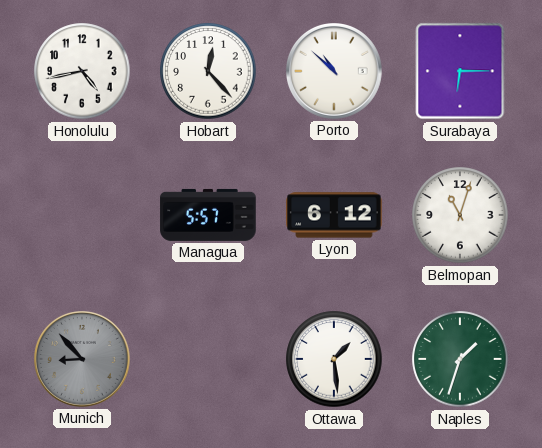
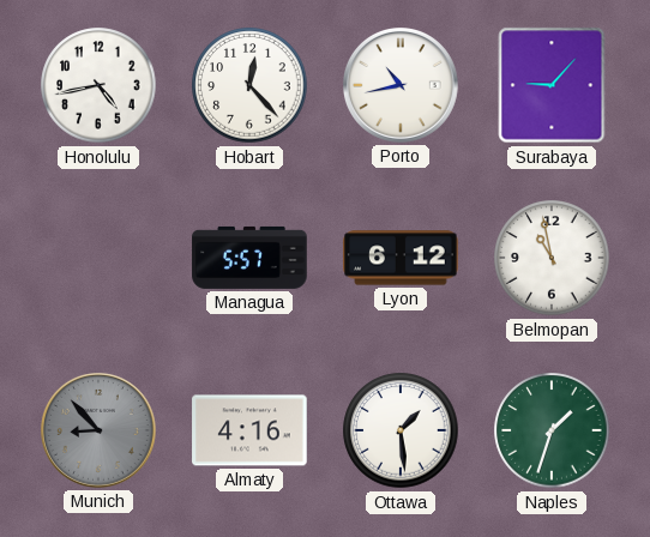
Porto: 10:52 -> 10:43 (402, 86)
Surabaya: 6:15 -> 9:07 (552, 85)
Belmopan: 11:03 -> 10:58 (552, 258)
Almaty: none -> 4:16 (249, 430)
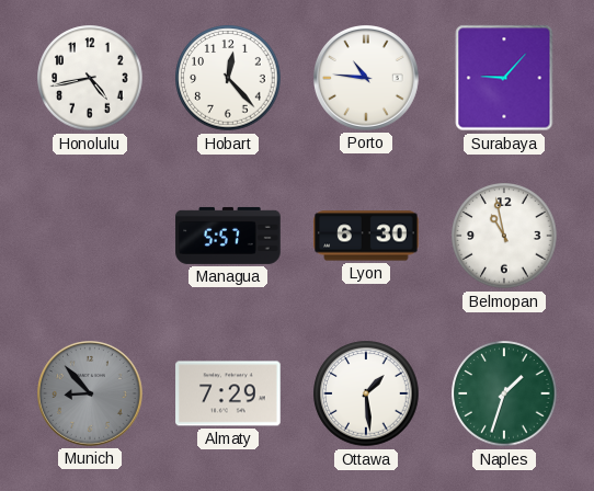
Porto: 10:43 -> 10:46 (367, 79)
Lyon: 6:12 -> 6:30 (366, 236)
Almaty: 4:16 -> 7:29 (228, 393)
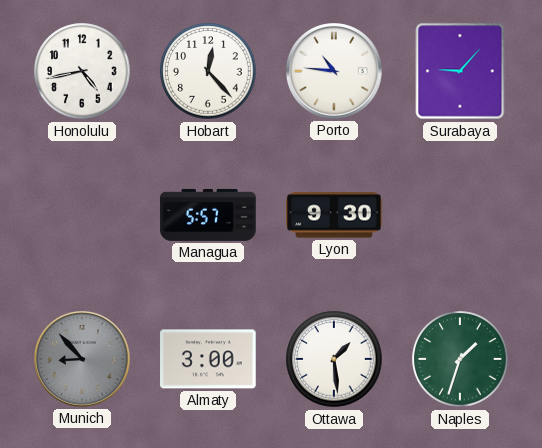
Lyon: 6:30 -> 9:30 (334, 215)
Belmopan: 10:58 -> none (504, 236)
Almaty: 7:29 -> 3:00 (208, 359)
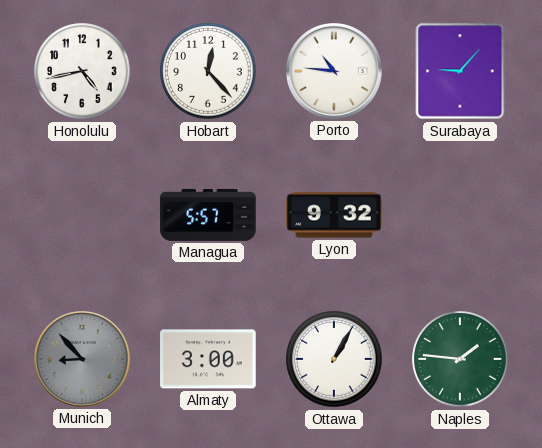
Lyon: 9:30 -> 9:32 (334, 215)
Ottawa: 1:29 -> 1:05 (334, 359)
Naples: 1:33 -> 1:46 (460, 359)
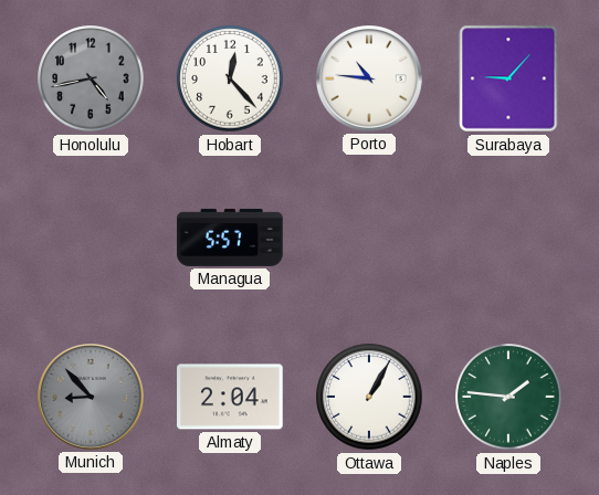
Honolulu dial: white -> grey (91, 78)
Lyon: 9:32 -> none (334, 215)
Almaty: 3:00 -> 2:04 (230, 397)
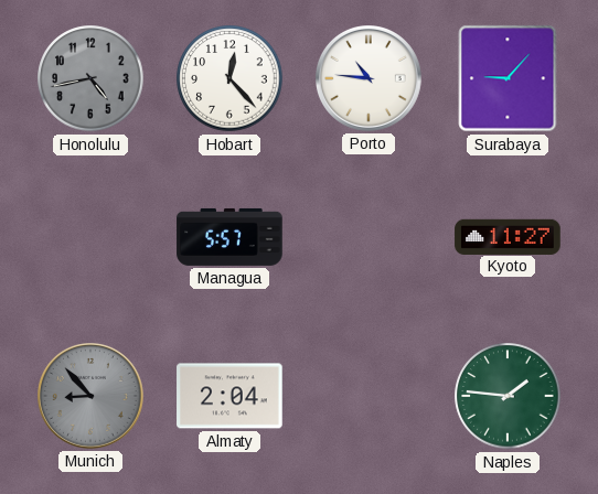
Kyoto: none -> 11:27 (508, 236)
Ottawa: 1:05 -> none (369, 397)
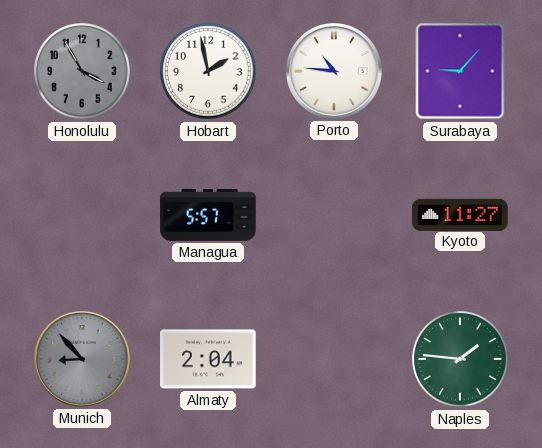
Honolulu: 4:43 -> 3:55 (82, 71)
Hobart: 12:23 -> 1:58 (208, 71)
